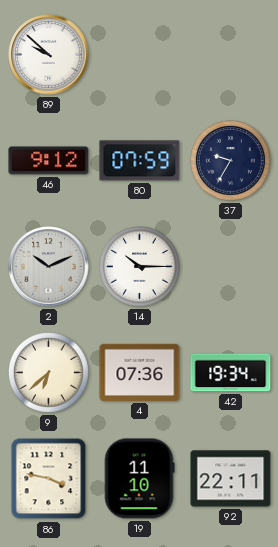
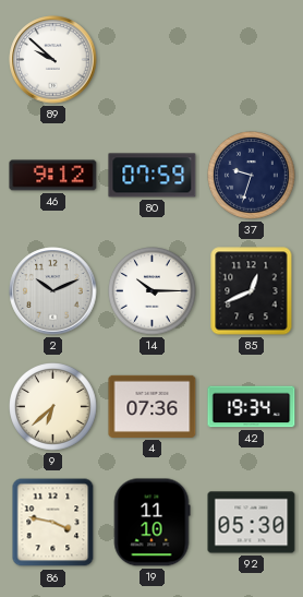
37: 9:35 -> 9:33 (252, 176)
85: none -> 12:41 (252, 291)
92: 22:11 -> 05:30 (252, 523)
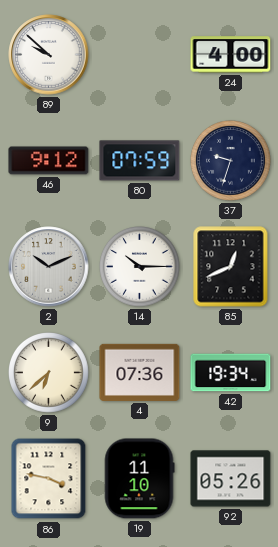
24: none -> 4:00 (231, 55)
92: 05:30 -> 05:26 (231, 479)
